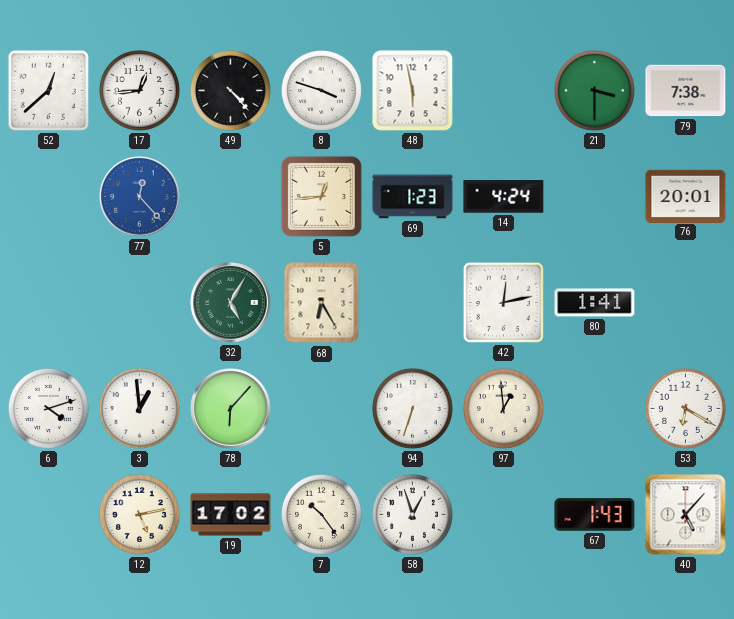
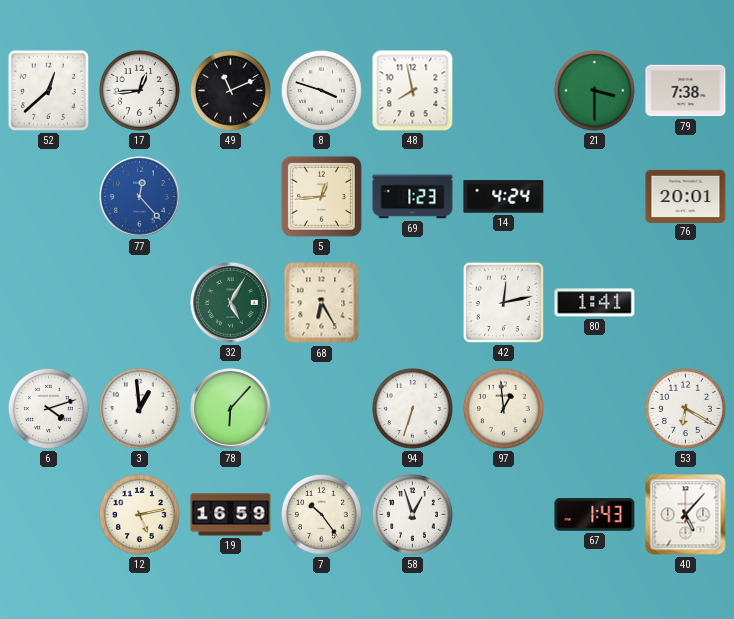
49: 4:23 -> 11:11 (230, 90)
48: 5:58 -> 7:58 (413, 91)
19: 17:02 -> 16:59 (231, 515)
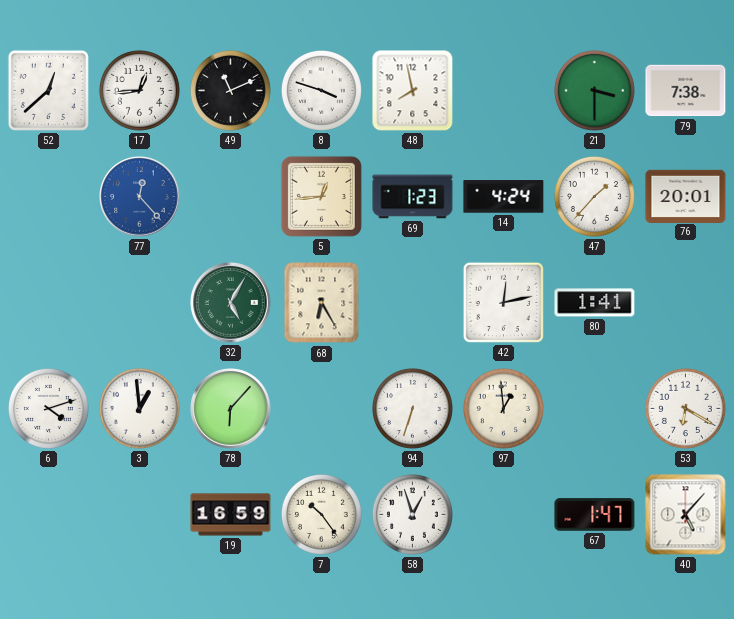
47: none -> 1:37 (594, 196)
12: 5:13 -> none (139, 514)
67: 1:43 -> 1:47 (595, 515)
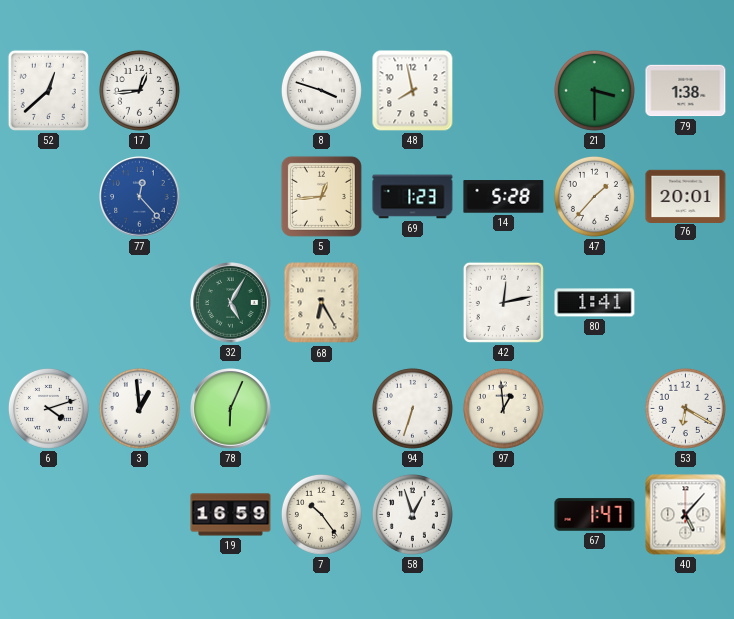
49: 11:11 -> none (230, 90)
79: 7:38 -> 1:38 (686, 91)
14: 4:24 -> 5:28 (504, 197)
78: 6:07 -> 6:04 (231, 409)
